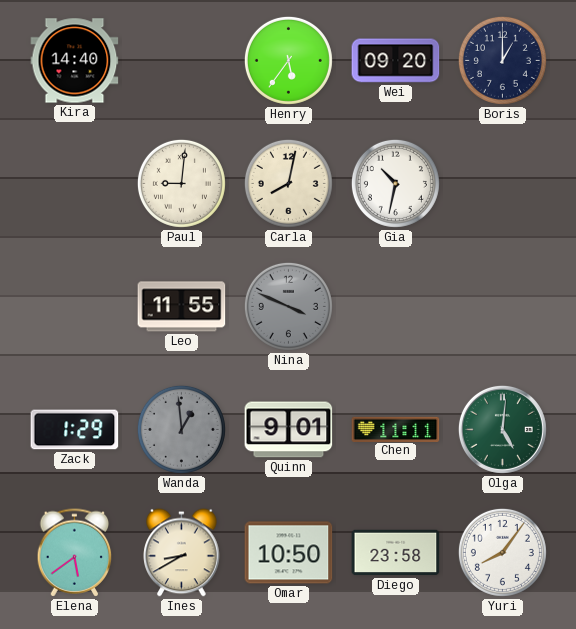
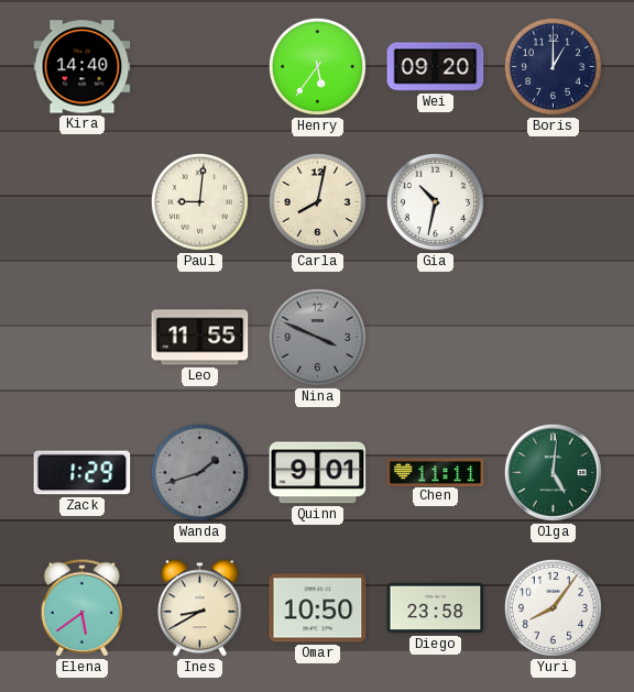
Wanda: 12:59 -> 1:42 (199, 472)
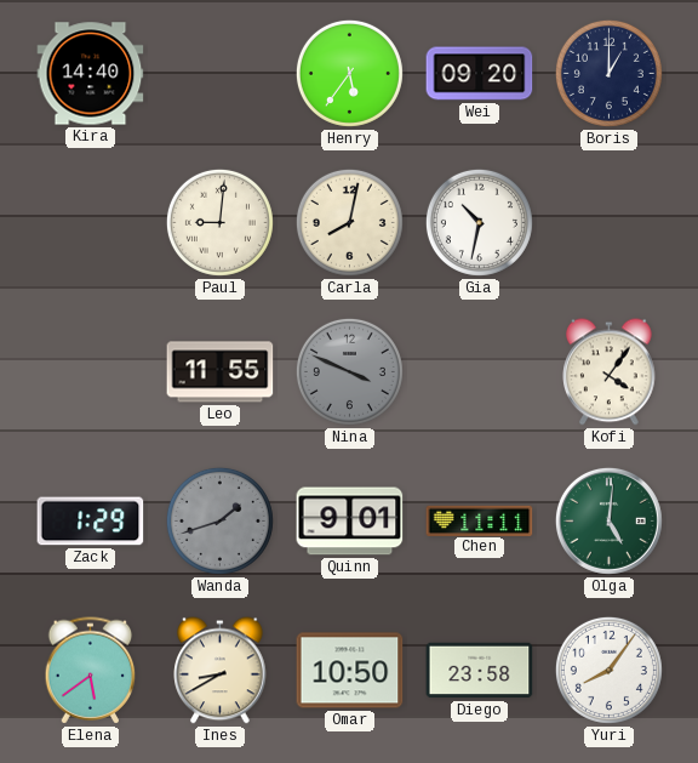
Kofi: none -> 4:06 (610, 372)
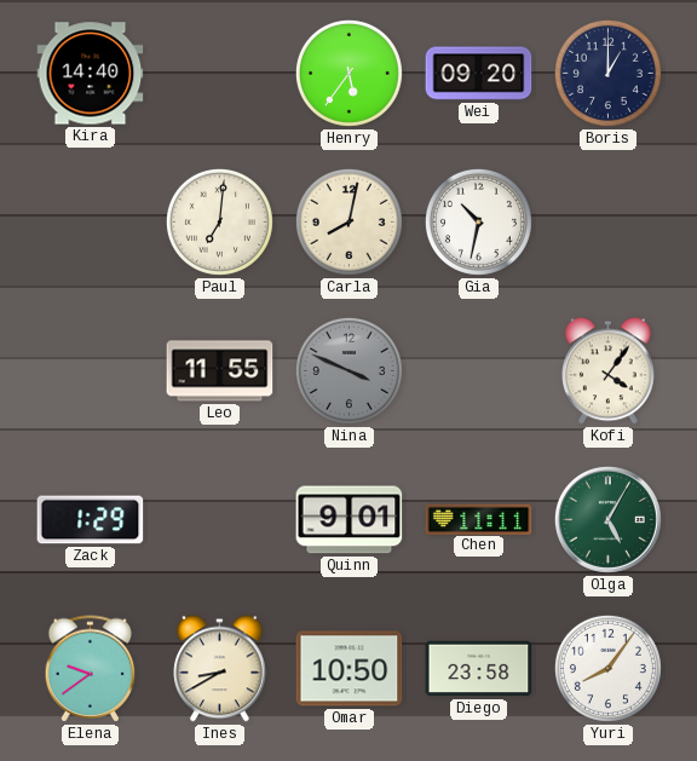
Paul: 9:01 -> 7:01 (219, 221)
Wanda: 1:42 -> none (219, 520)
Olga: 5:01 -> 5:05 (607, 519)
Elena: 5:39 -> 9:39 (91, 669)
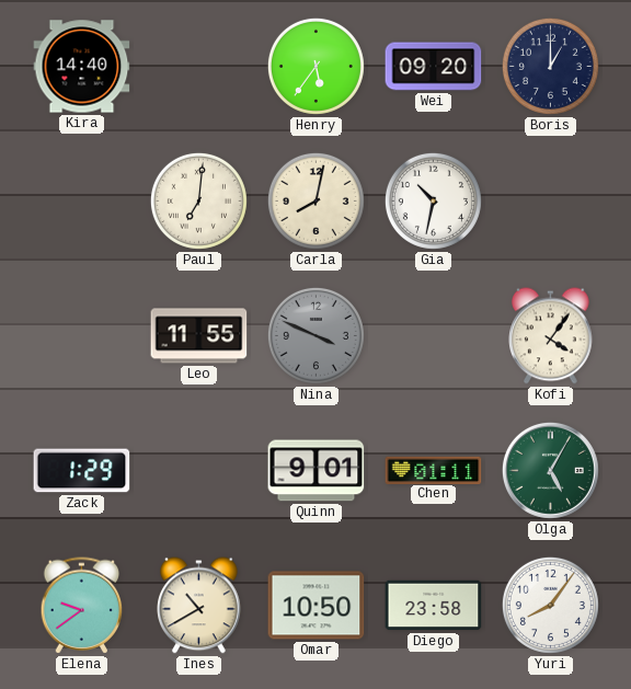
Chen: 11:11 -> 01:11 (434, 470)
Ines: 8:40 -> 10:40 (199, 606)
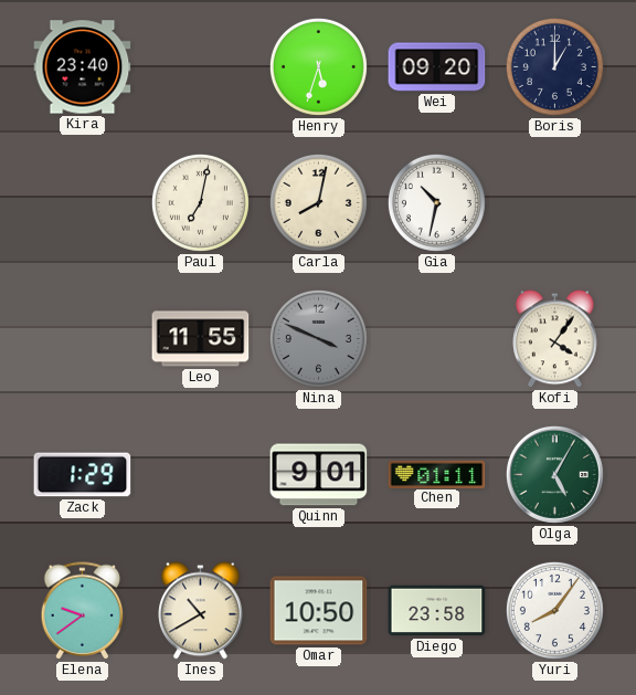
Kira: 14:40 -> 23:40 (83, 67)
Henry: 5:36 -> 5:33 (318, 66)
Paul: 7:01 -> 7:02 (200, 202)
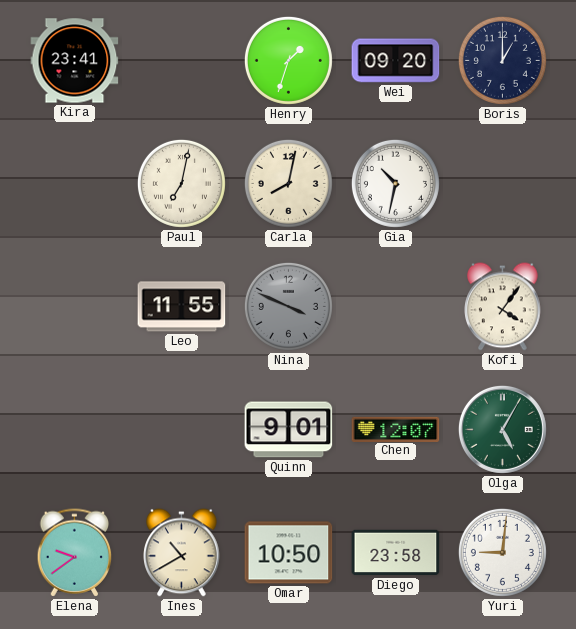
Kira: 23:40 -> 23:41 (75, 61)
Henry: 5:33 -> 1:33 (288, 60)
Zack: 1:29 -> none (83, 475)
Chen: 01:11 -> 12:07 (396, 429)
Yuri: 8:06 -> 9:01 (502, 552)
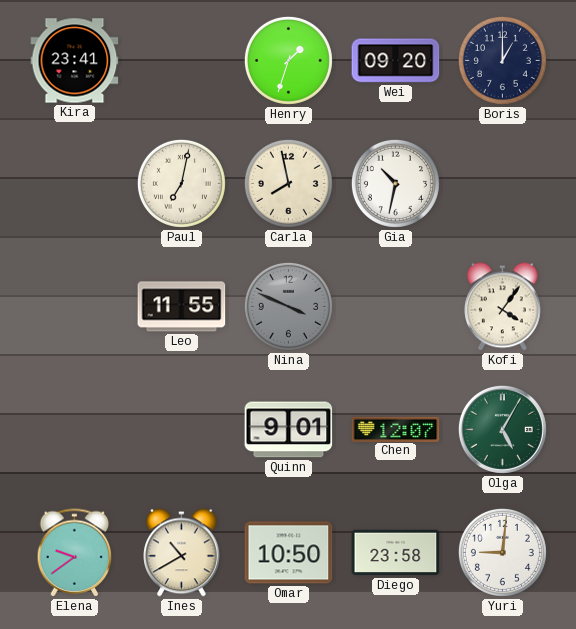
Carla: 8:02 -> 7:58 (288, 183)
